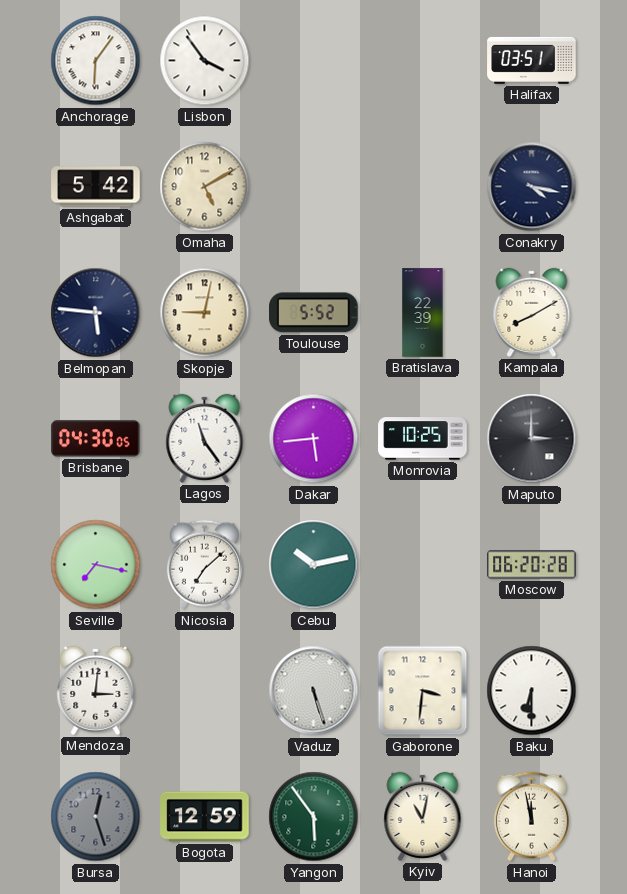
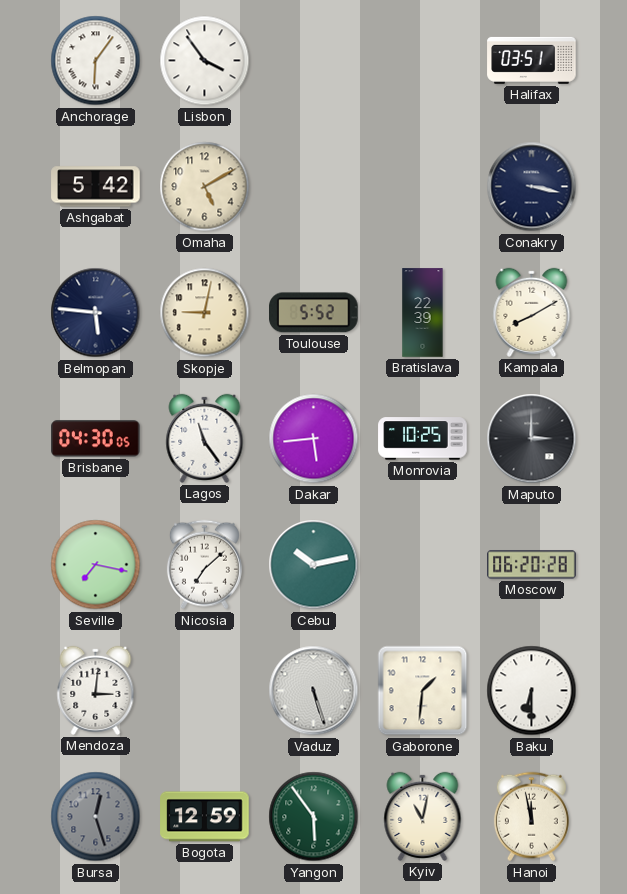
Conakry: 4:17 -> 3:17 (532, 187)
Gaborone: 3:31 -> 1:31 (423, 691)
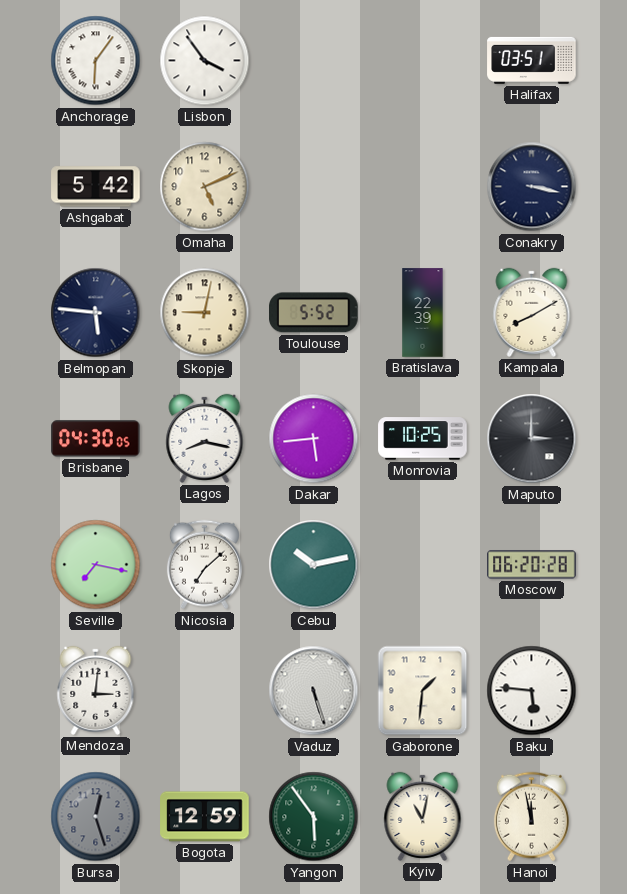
Omaha: 5:10 -> 5:11 (205, 187)
Lagos: 11:24 -> 8:17 (205, 438)
Baku: 6:30 -> 5:46 (532, 691)
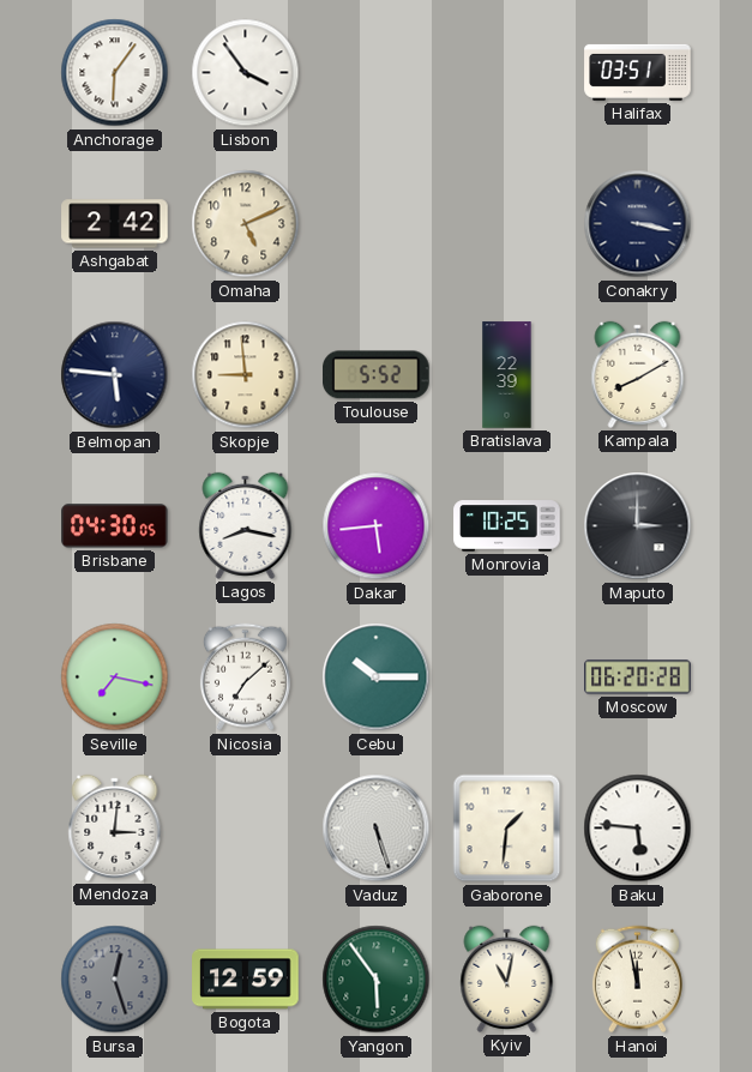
Ashgabat: 5:42 -> 2:42 (115, 224)
Skopje: 9:02 -> 8:59 (246, 375)
Cebu: 10:13 -> 10:15 (377, 677)
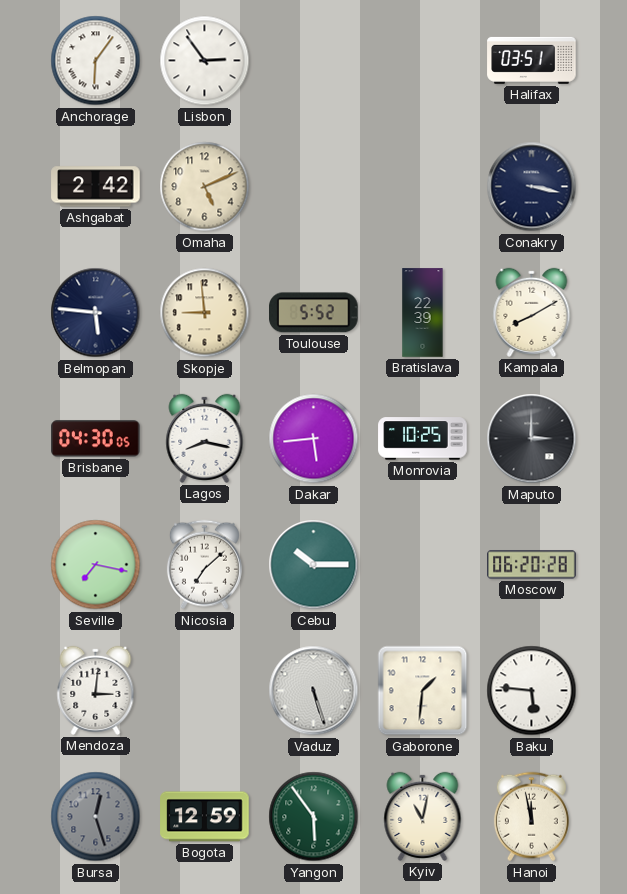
Lisbon: 3:54 -> 2:54 (205, 61)
